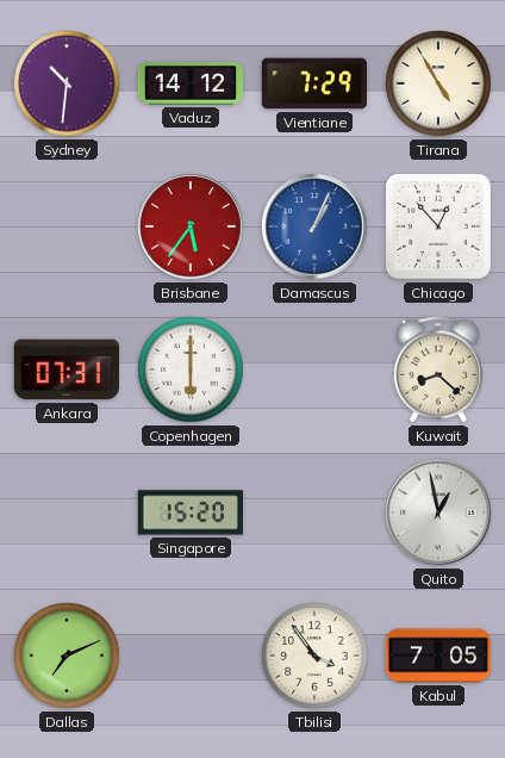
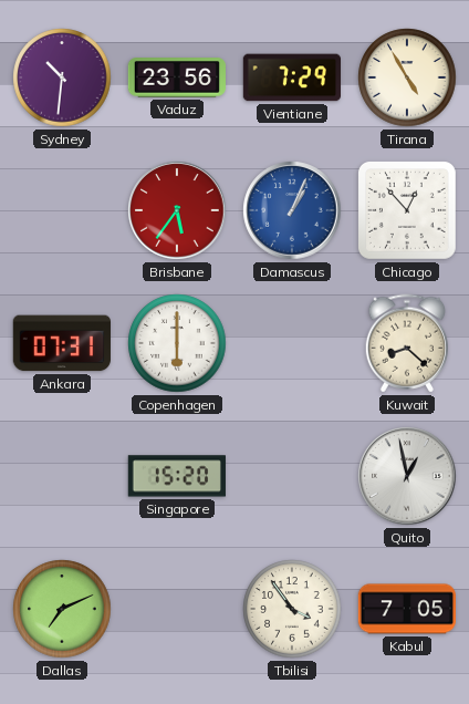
Vaduz: 14:12 -> 23:56 (176, 77)
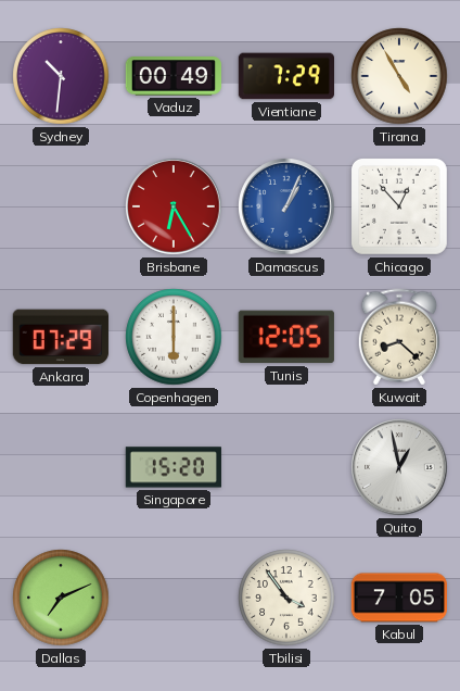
Vaduz: 23:56 -> 00:49 (173, 76)
Brisbane: 5:36 -> 6:25 (174, 206)
Ankara: 07:31 -> 07:29 (61, 337)
Tunis: none -> 12:05 (286, 337)
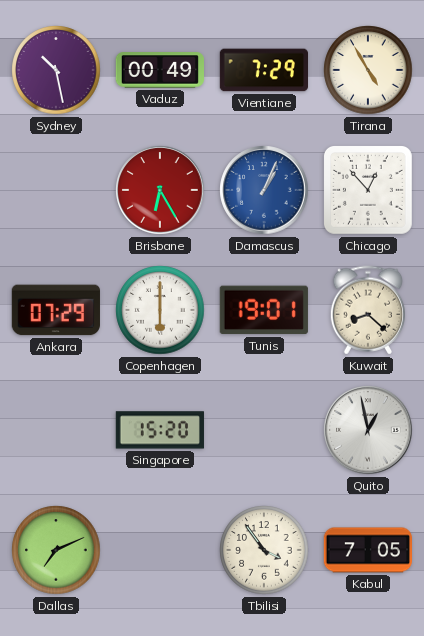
Sydney: 10:31 -> 10:28 (56, 70)
Tunis: 12:05 -> 19:01 (264, 310)
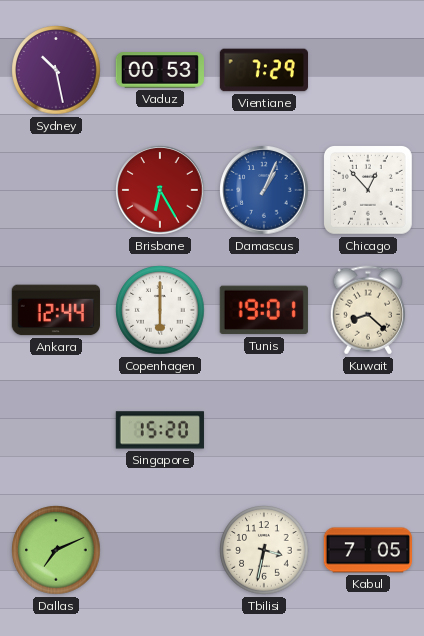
Vaduz: 00:49 -> 00:53 (159, 70)
Tirana: 4:55 -> none (368, 70)
Ankara: 07:29 -> 12:44 (56, 310)
Quito: 12:58 -> none (368, 430)
Tbilisi: 3:54 -> 3:32 (264, 550)
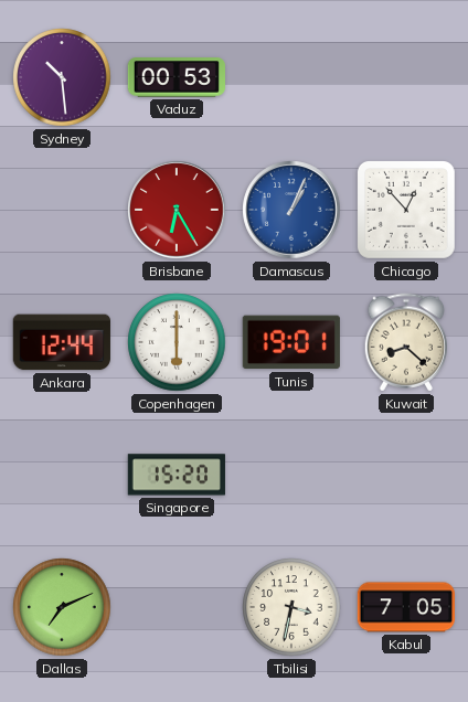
Sydney: 10:28 -> 10:29 (62, 77)
Vientiane: 7:29 -> none (263, 70)
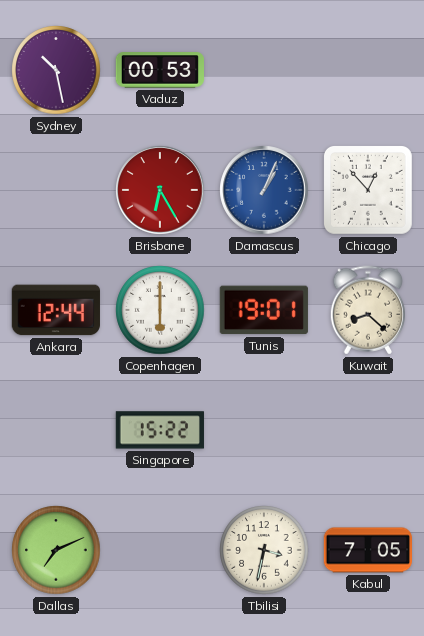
Sydney: 10:29 -> 10:28 (56, 70)
Singapore: 15:20 -> 15:22 (160, 430)
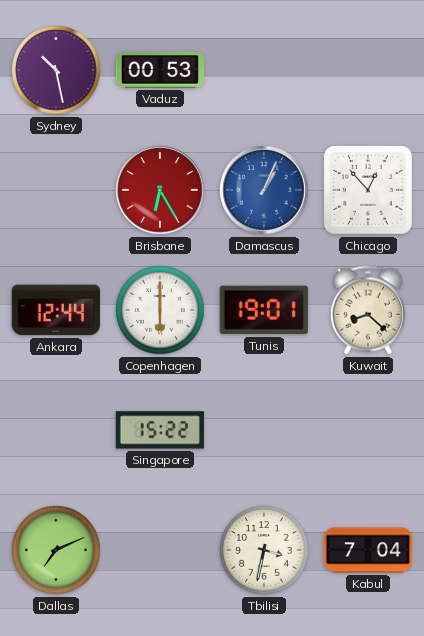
Kabul: 7:05 -> 7:04 (367, 550)
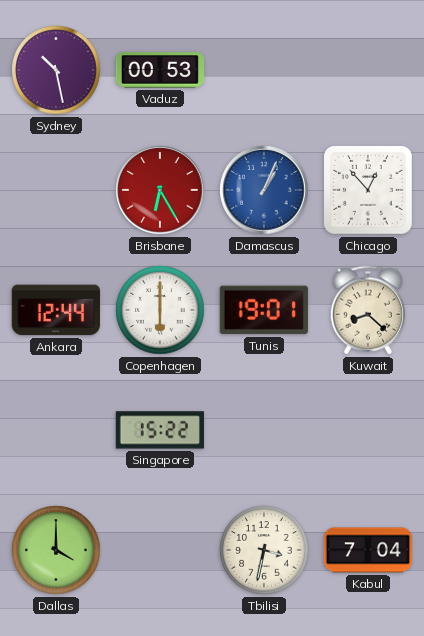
Dallas: 7:11 -> 4:00 (56, 550)
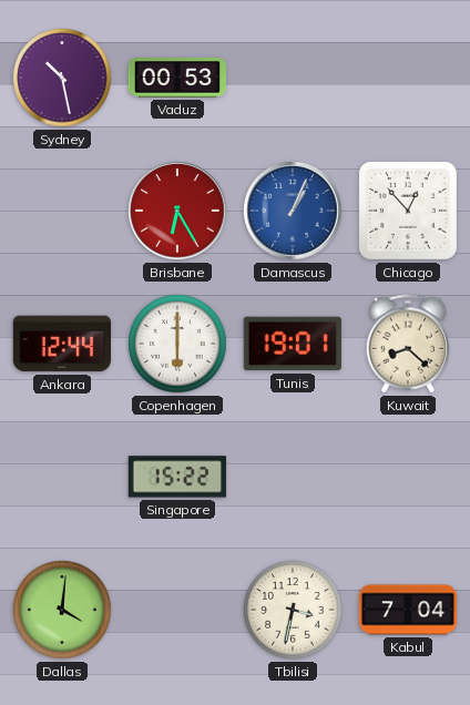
Dallas: 4:00 -> 4:01 (62, 610)
